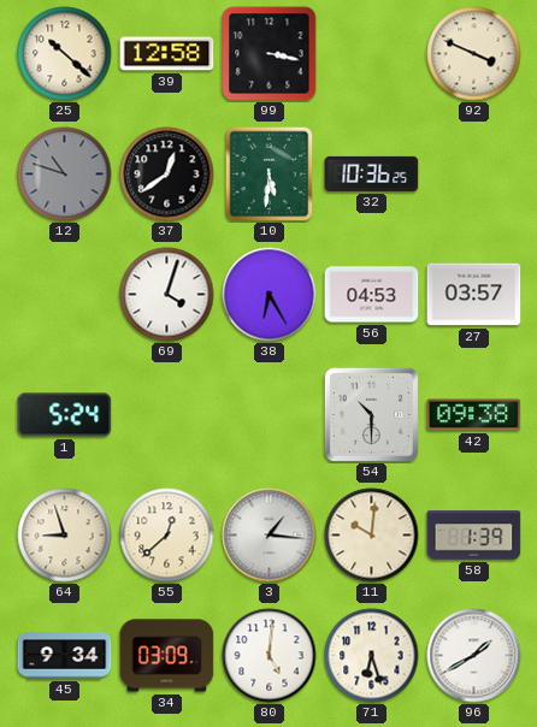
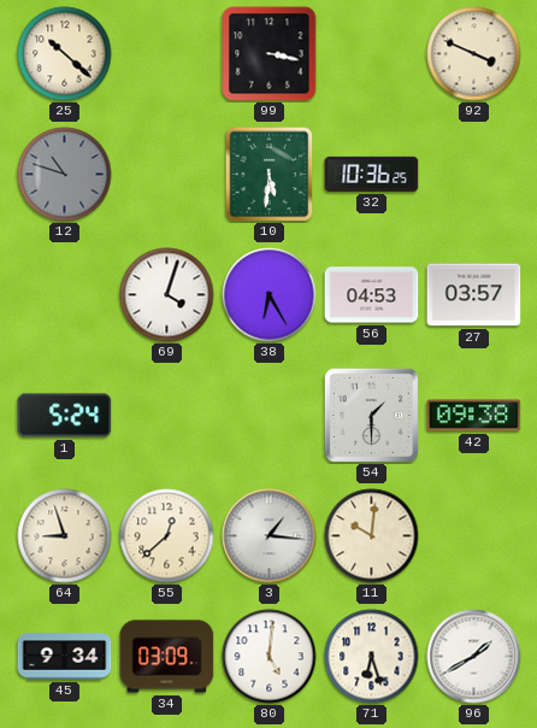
39: 12:58 -> none (167, 54)
37: 12:39 -> none (167, 175)
54: 10:30 -> 1:30 (371, 415)
58: 1:39 -> none (474, 536)
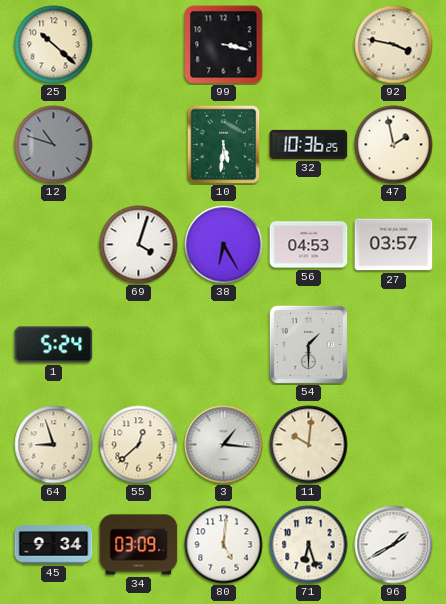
92: 3:49 -> 3:47 (394, 45)
47: none -> 1:58 (394, 145)
42: 09:38 -> none (474, 416)
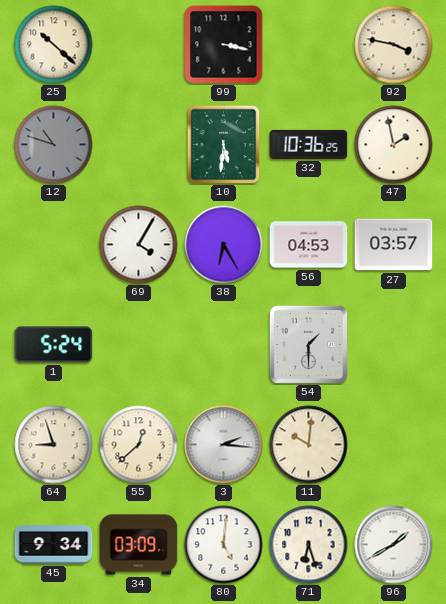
69: 4:03 -> 4:05 (139, 245)
3: 1:16 -> 2:16 (224, 445)
